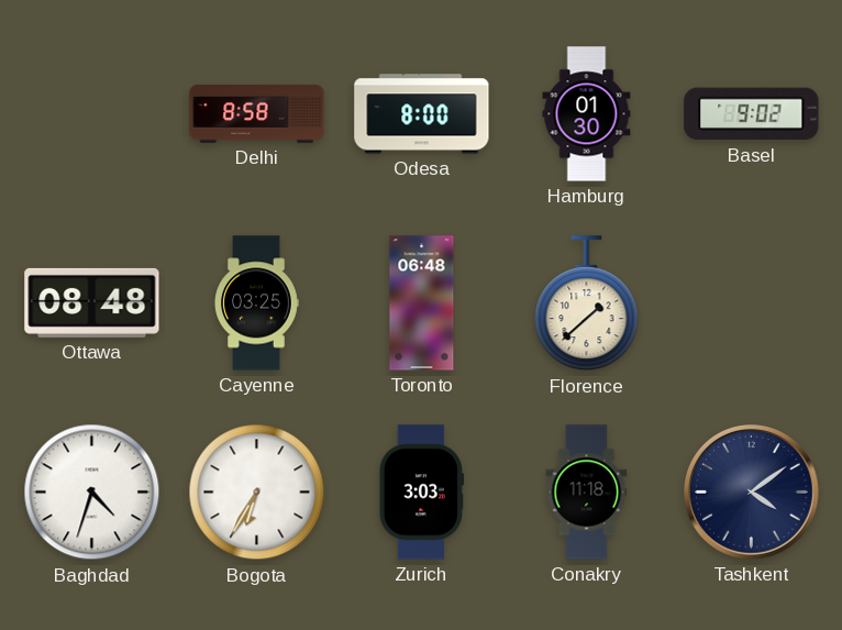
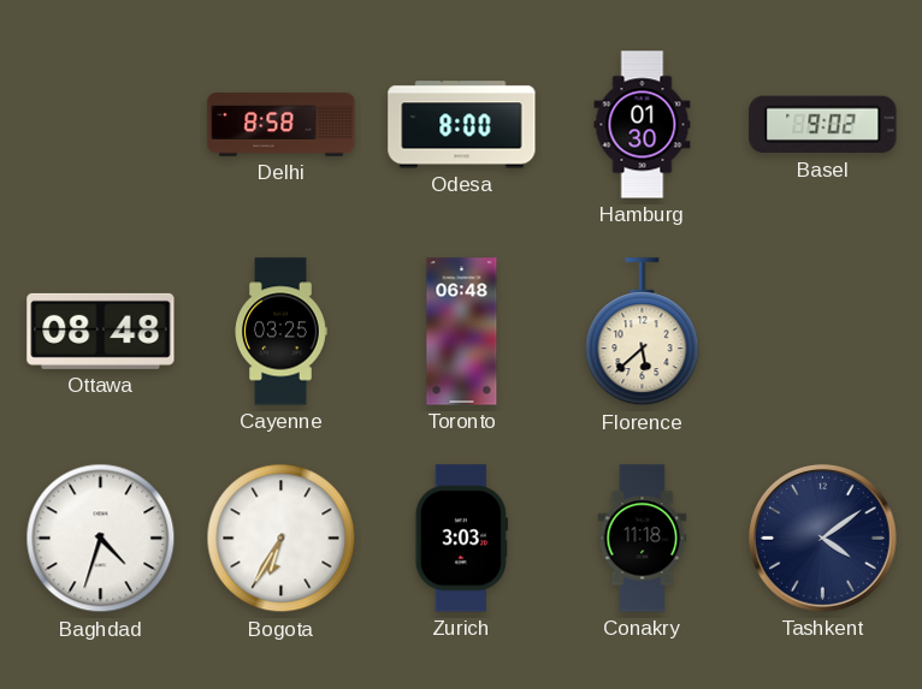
Florence: 1:38 -> 5:38 (643, 332)
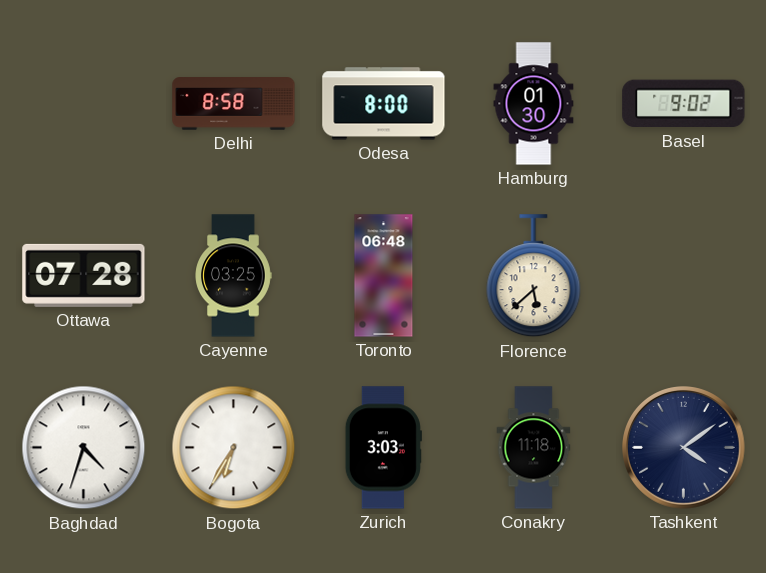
Ottawa: 08:48 -> 07:28 (84, 275)
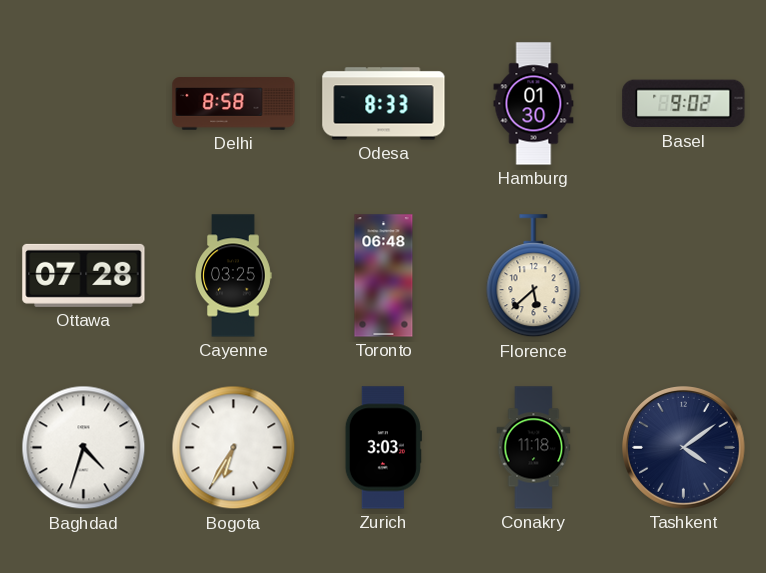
Odesa: 8:00 -> 8:33 (384, 104)
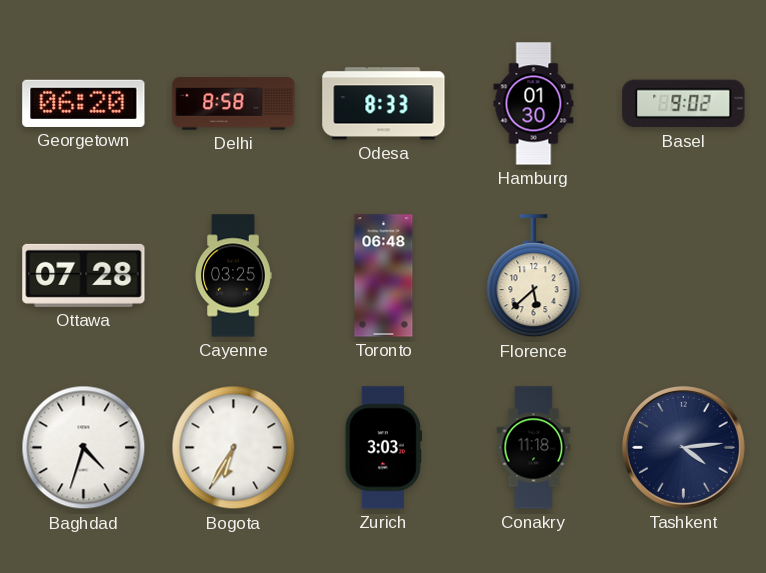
Georgetown: none -> 06:20 (84, 103)
Tashkent: 4:09 -> 4:14 (684, 448)
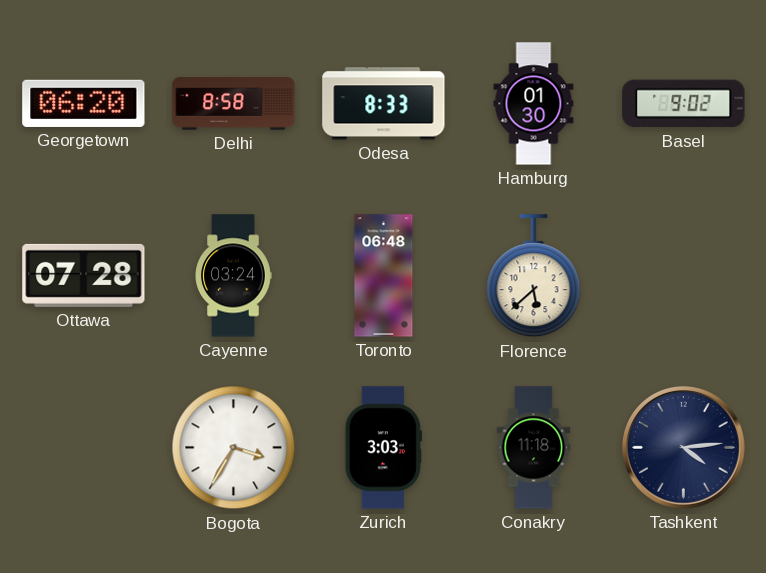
Cayenne: 03:25 -> 03:24 (233, 276)
Baghdad: 4:33 -> none (84, 448)
Bogota: 6:35 -> 3:35 (234, 448)
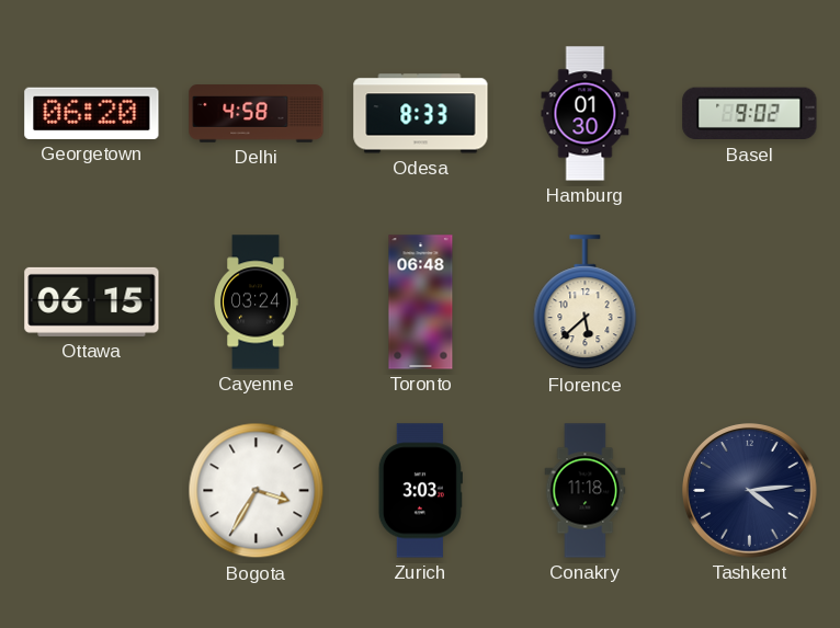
Delhi: 8:58 -> 4:58 (257, 114)
Ottawa: 07:28 -> 06:15 (92, 301)
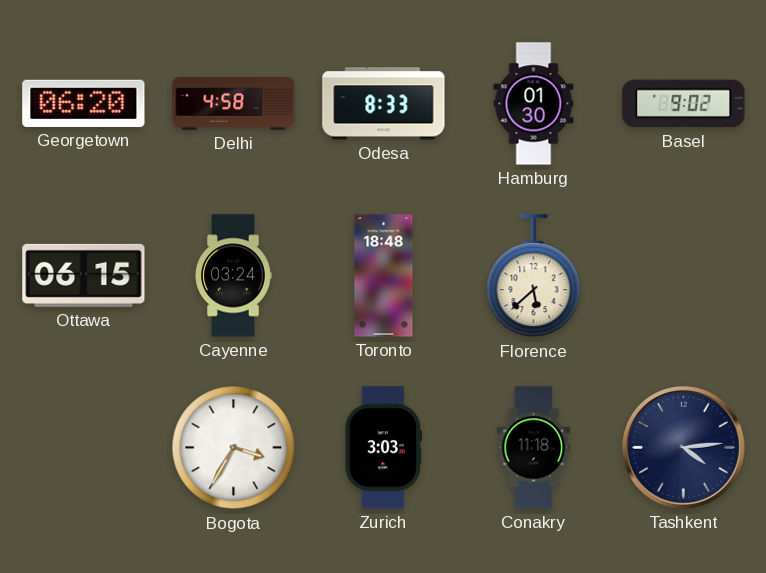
Toronto: 06:48 -> 18:48 (384, 276)
